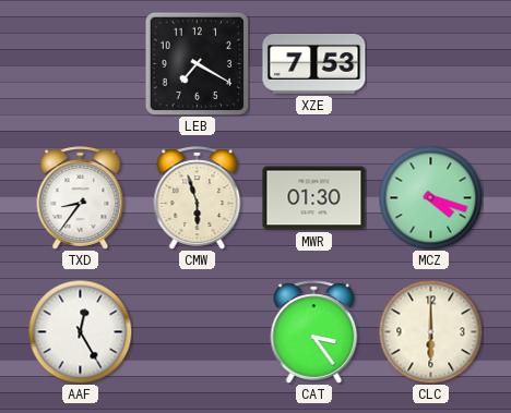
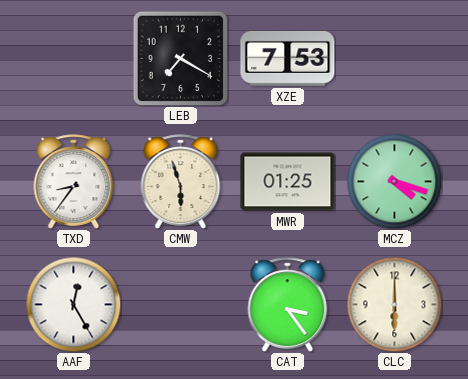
MWR: 01:30 -> 01:25 (288, 182)
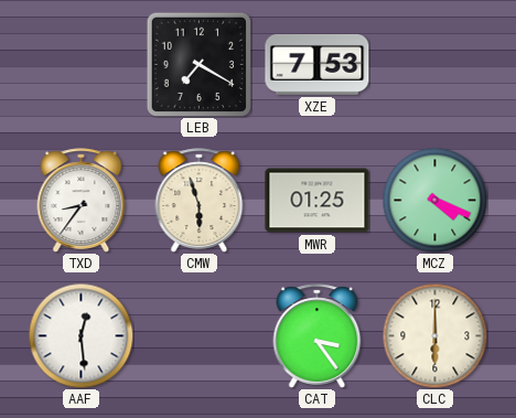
MCZ: 4:18 -> 4:19 (434, 200)
AAF: 12:25 -> 12:29 (80, 335)
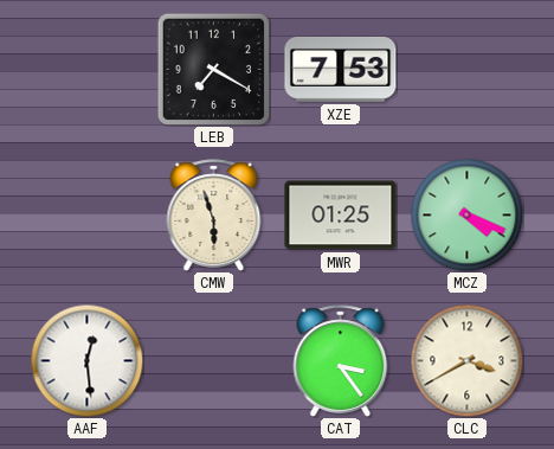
TXD: 8:36 -> none (82, 201)
CLC: 6:00 -> 3:40 (466, 360)
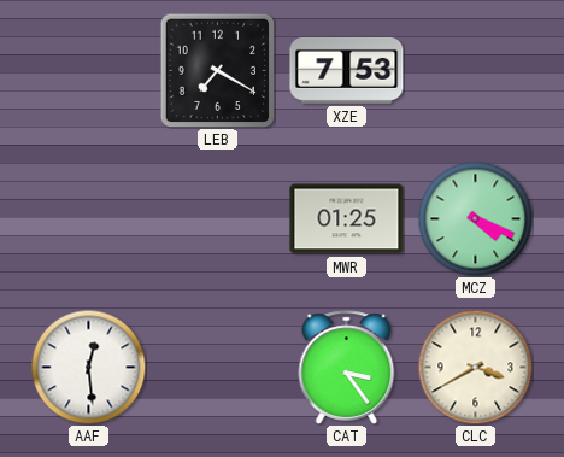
CMW: 5:57 -> none (214, 216)
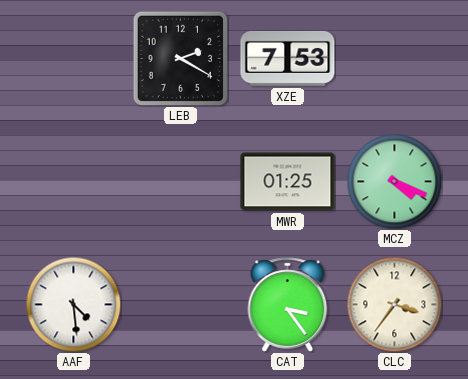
LEB: 7:20 -> 2:20 (180, 58)
AAF: 12:29 -> 4:29 (73, 304)
CLC: 3:40 -> 3:36 (394, 304)
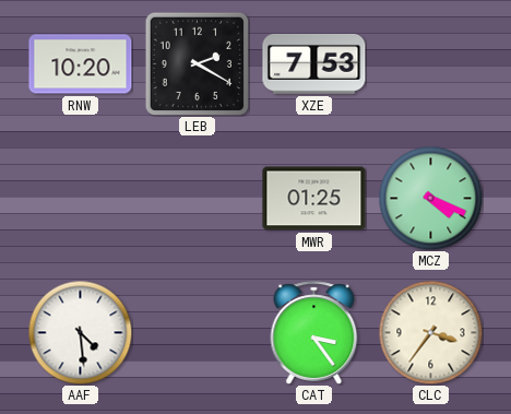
RNW: none -> 10:20 (81, 64)
